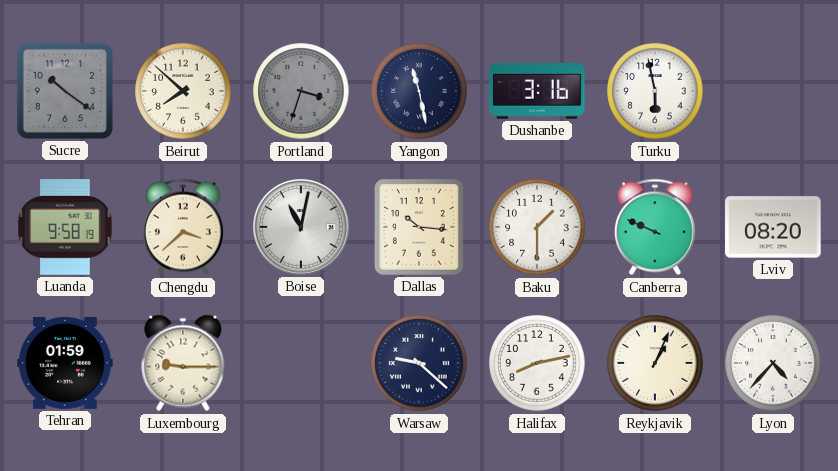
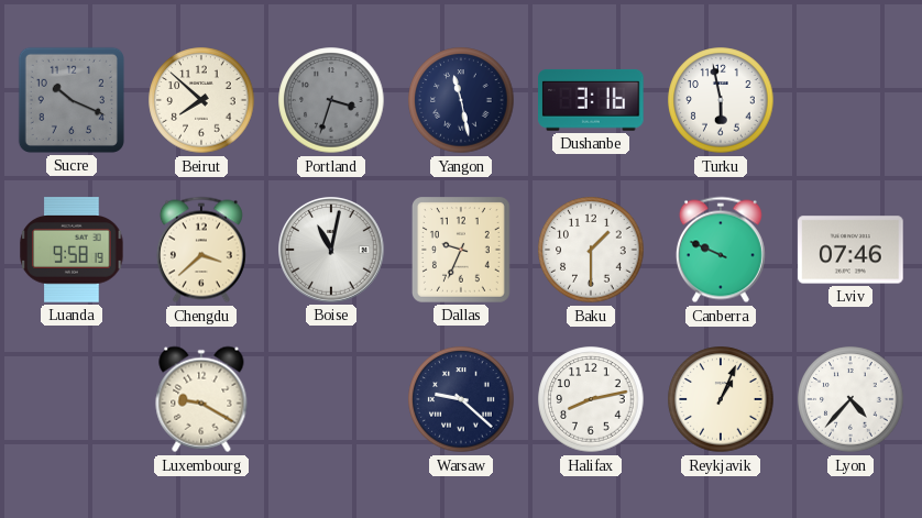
Sucre: 10:21 -> 10:19 (72, 100)
Dallas: 10:16 -> 9:34 (462, 251)
Lviv: 08:20 -> 07:46 (850, 250)
Tehran: 01:59 -> none (65, 363)
Luxembourg: 9:15 -> 9:20 (201, 399)
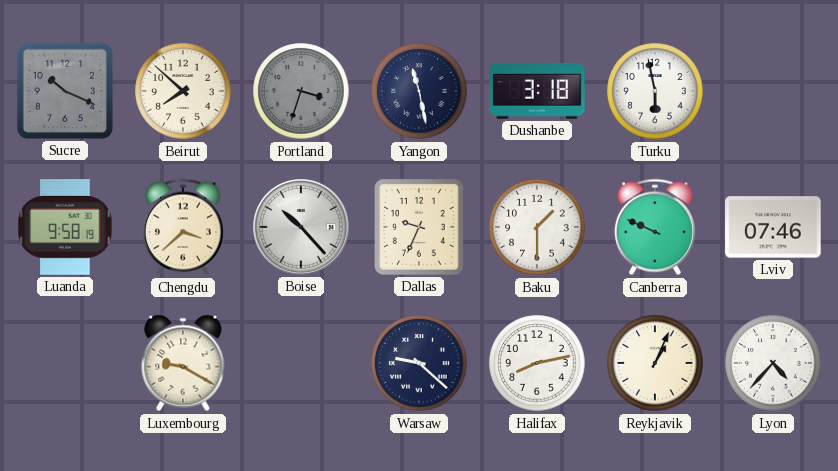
Dushanbe: 3:16 -> 3:18 (537, 91)
Boise: 11:02 -> 10:23 (302, 228)
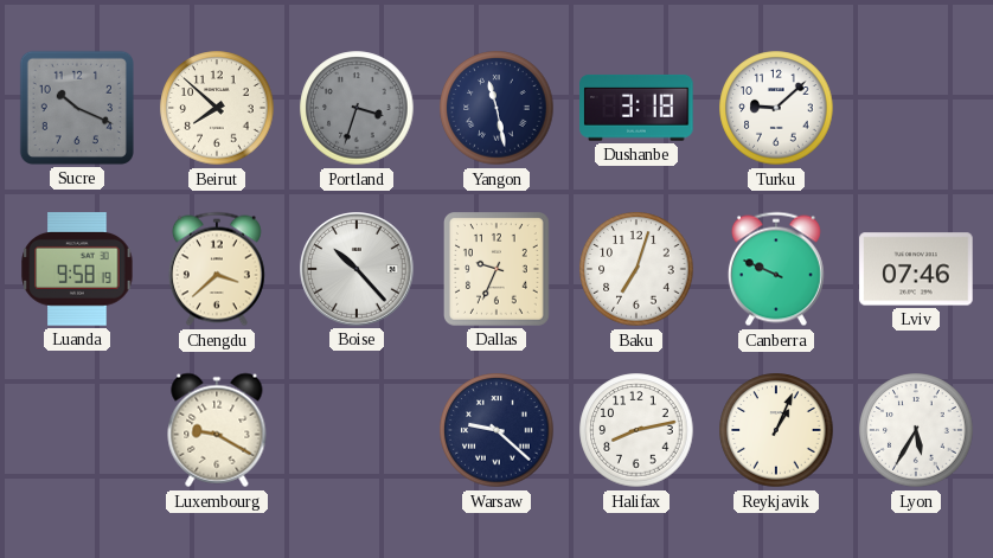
Turku: 5:58 -> 9:08 (776, 108)
Baku: 1:30 -> 7:03 (636, 269)
Lyon: 4:37 -> 5:35 (916, 430)
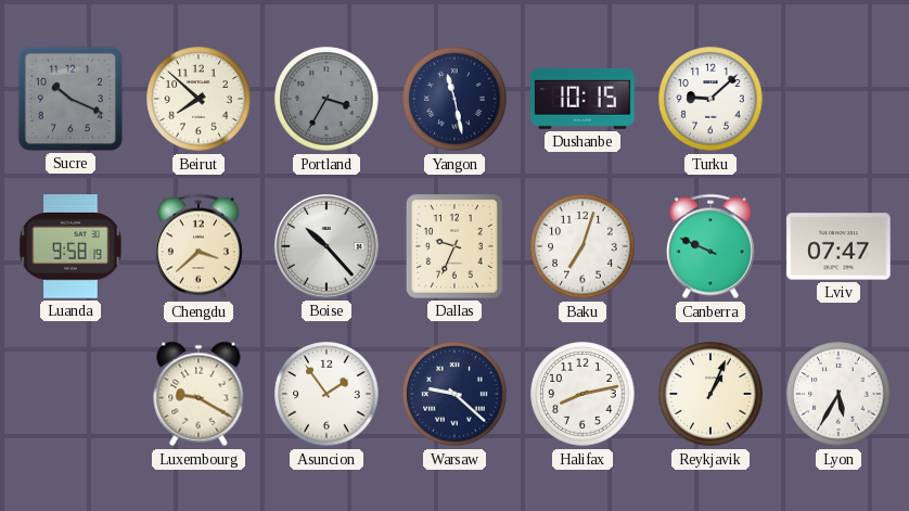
Portland: 3:33 -> 3:35 (327, 99)
Dushanbe: 3:18 -> 10:15 (582, 99)
Lviv: 07:46 -> 07:47 (838, 246)
Asuncion: none -> 1:54 (327, 394)
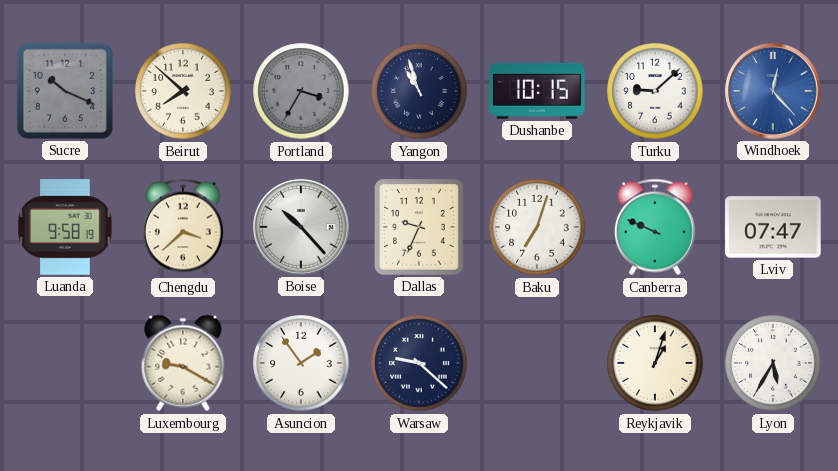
Yangon: 11:28 -> 10:57 (419, 91)
Windhoek: none -> 12:23 (774, 92)
Halifax: 8:13 -> none (582, 394)
Reykjavik: 1:04 -> 1:03 (655, 363)
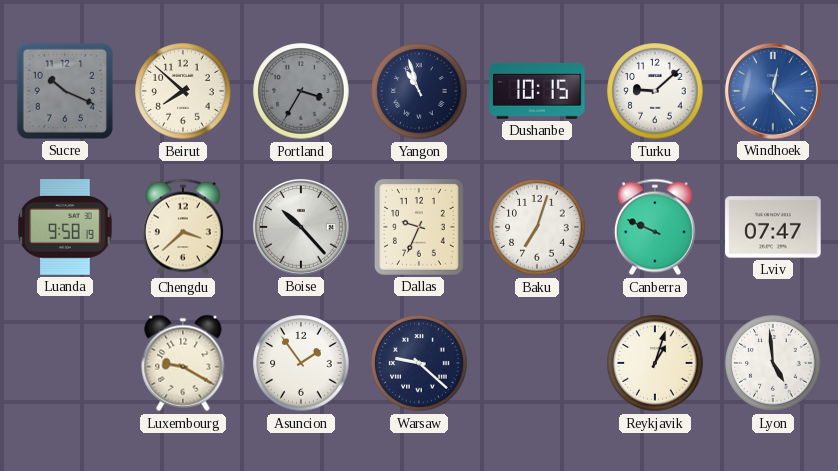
Lyon: 5:35 -> 4:59 (773, 363)
